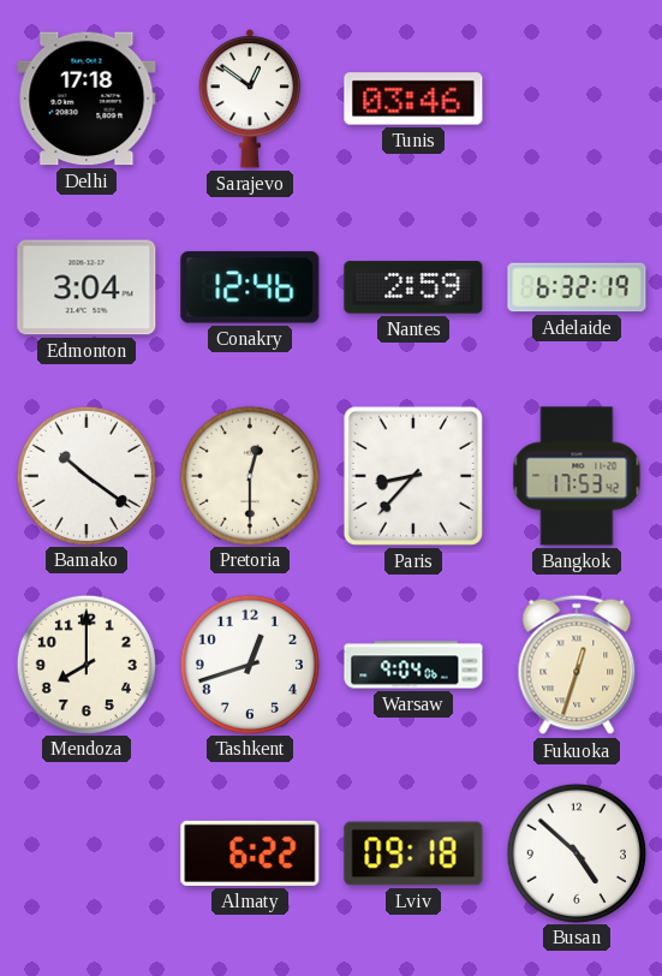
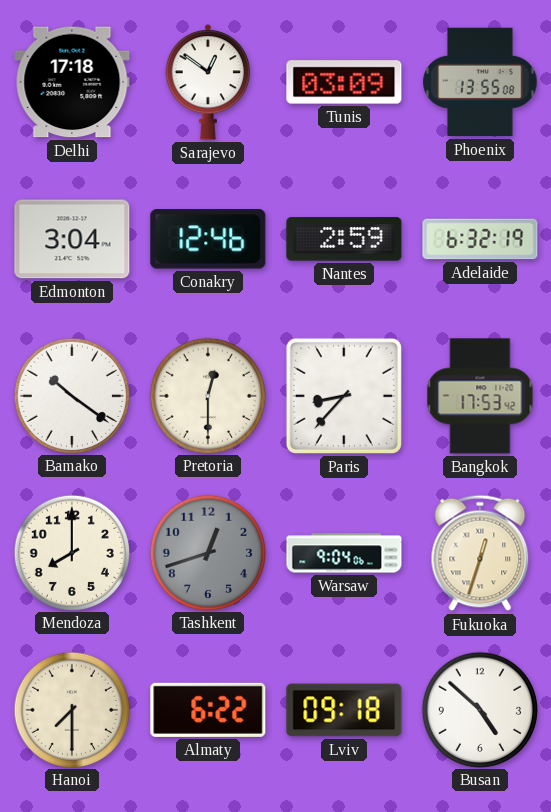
Tunis: 03:46 -> 03:09 (344, 82)
Phoenix: none -> 13:55 (480, 82)
Tashkent dial: white -> grey (207, 552)
Hanoi: none -> 7:30 (71, 709)
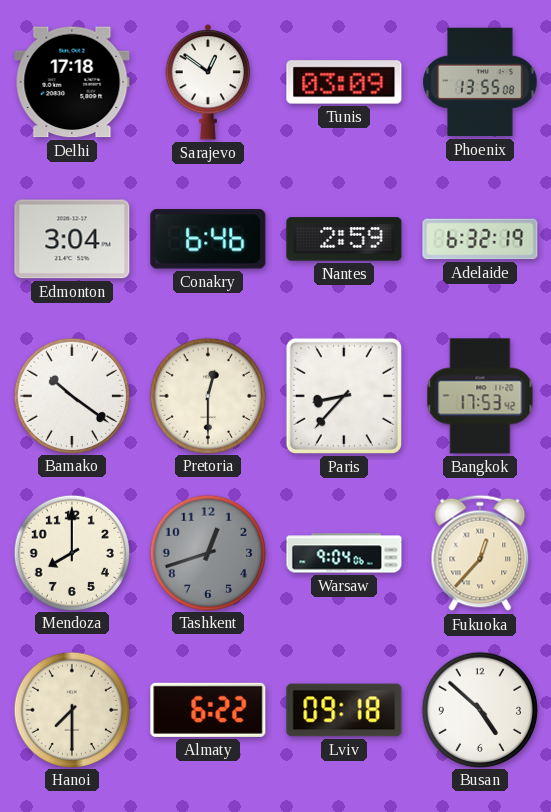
Conakry: 12:46 -> 6:46 (208, 239)
Fukuoka: 12:33 -> 12:37 (480, 553)
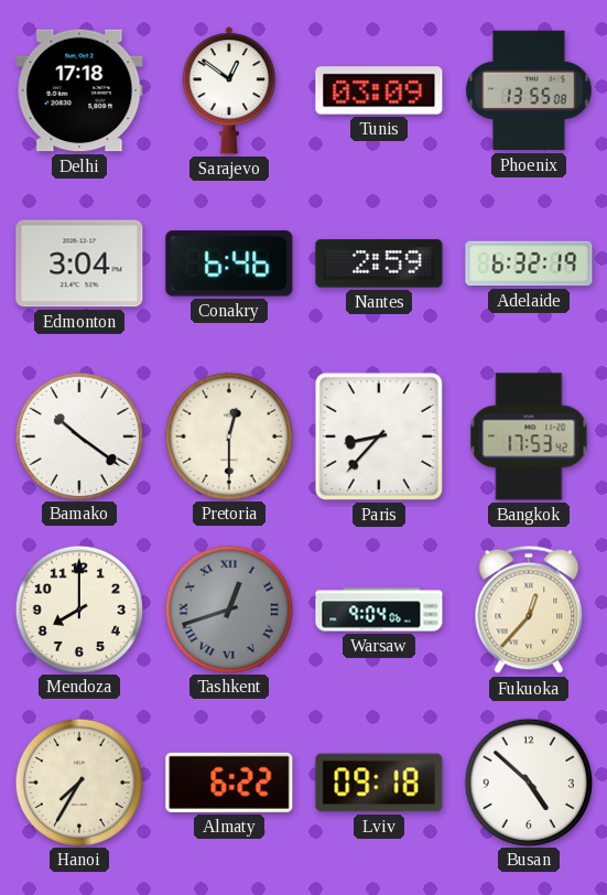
Tashkent numerals: Arabic -> Roman (228, 608)
Hanoi: 7:30 -> 7:35 (78, 781)
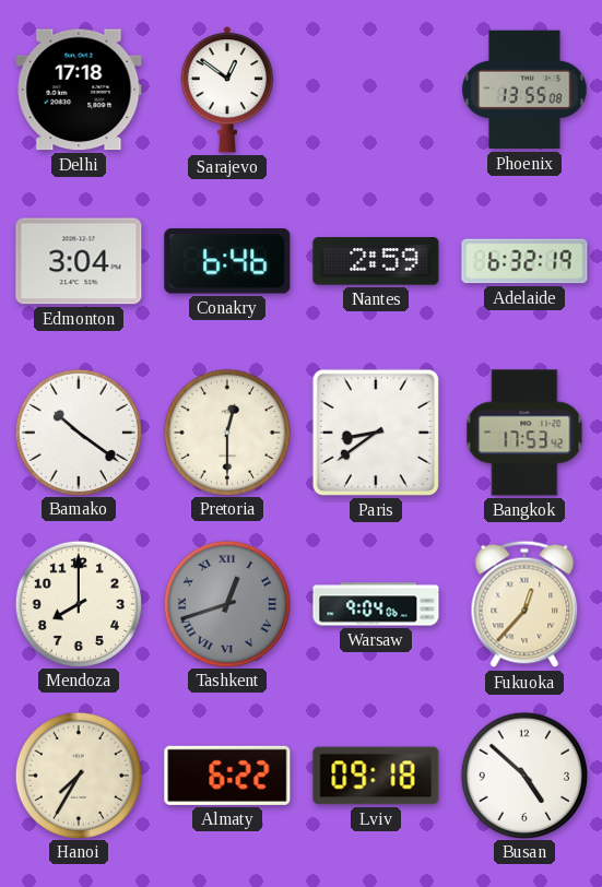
Tunis: 03:09 -> none (379, 90)
Paris: 8:37 -> 8:39 (376, 433)
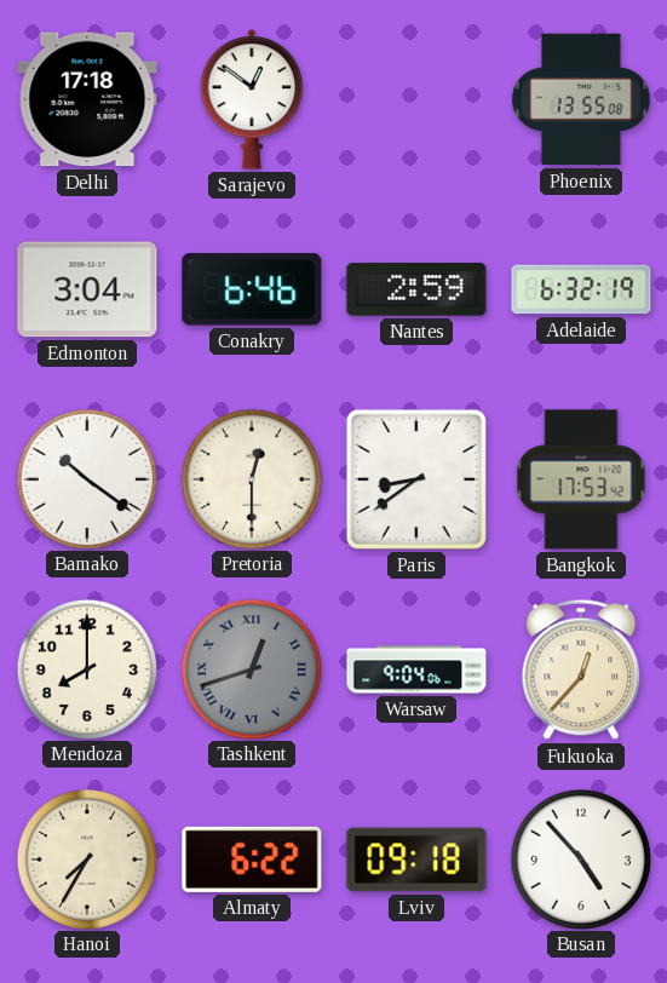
Busan: 4:52 -> 4:53 (580, 858)
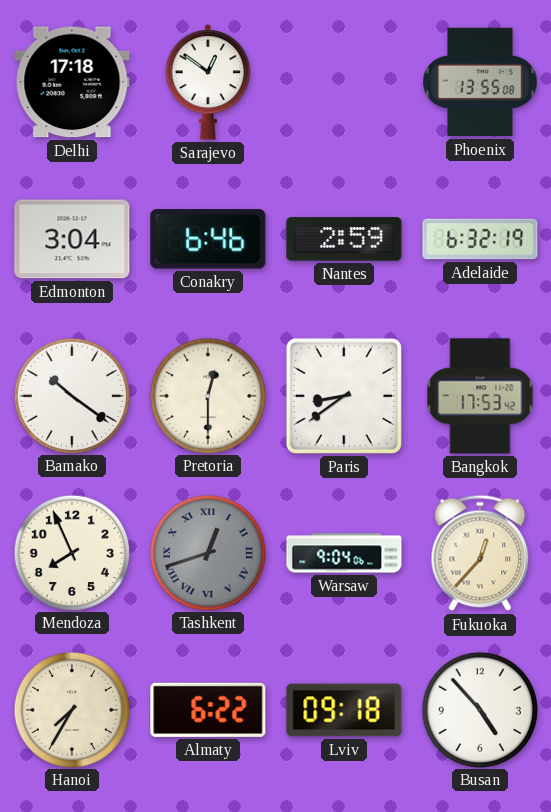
Mendoza: 8:00 -> 7:56 (71, 552)
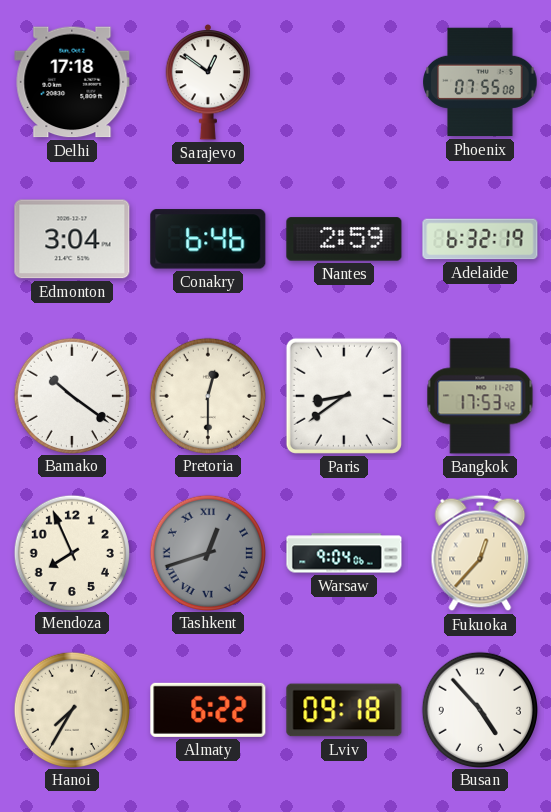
Phoenix: 13:55 -> 07:55 (480, 82)
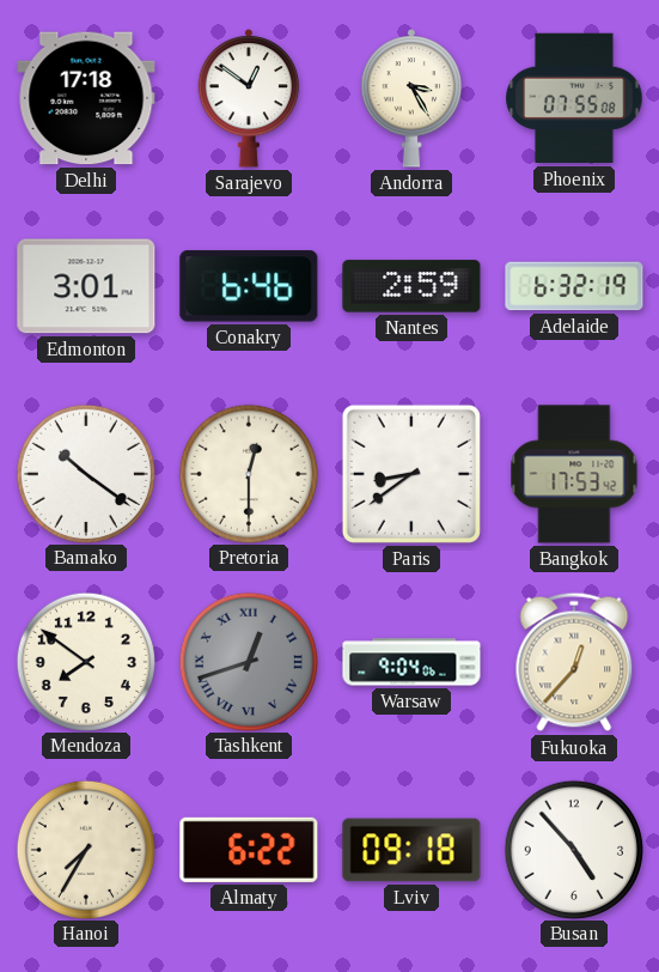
Andorra: none -> 3:25 (411, 99)
Edmonton: 3:04 -> 3:01 (86, 286)
Mendoza: 7:56 -> 7:51 (85, 661)
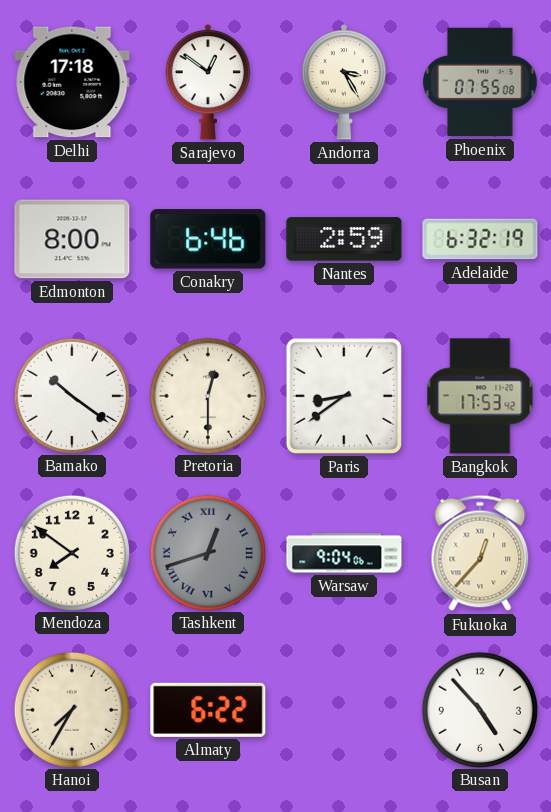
Edmonton: 3:01 -> 8:00 (72, 239)
Lviv: 09:18 -> none (411, 850)
